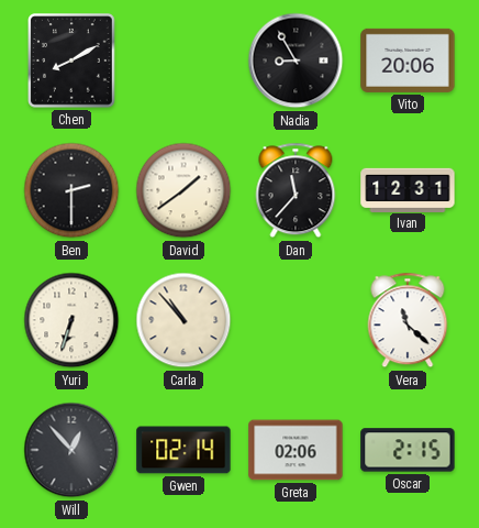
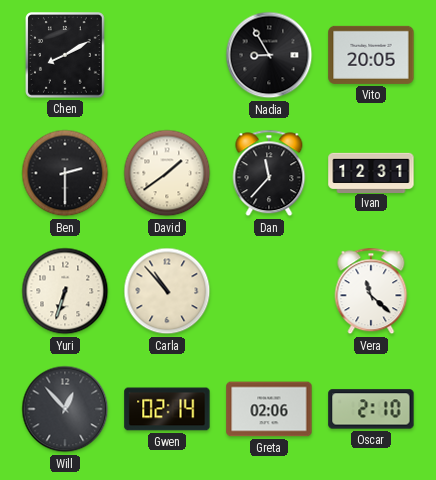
Vito: 20:06 -> 20:05 (371, 55)
Oscar: 2:15 -> 2:10 (371, 409)
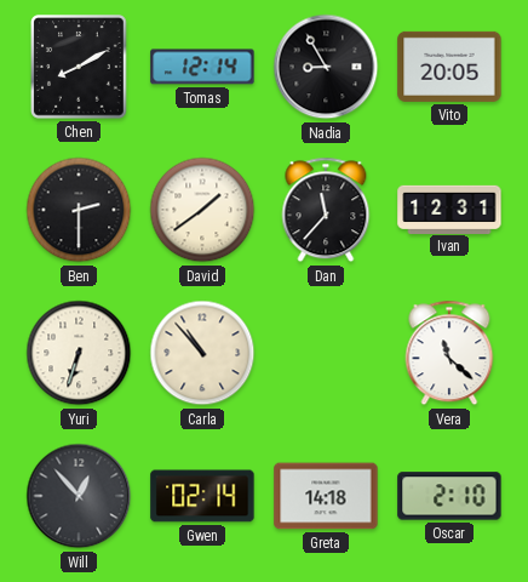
Tomas: none -> 12:14 (202, 67)
Greta: 02:06 -> 14:18 (326, 496)
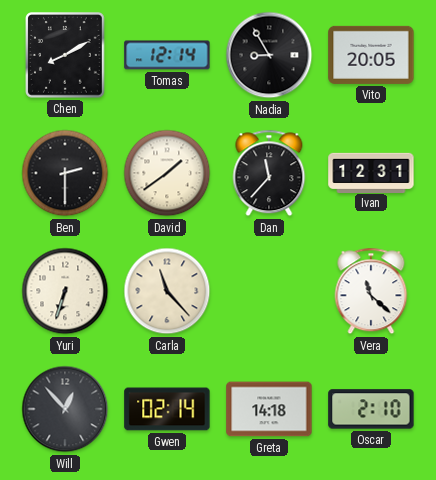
Carla: 10:53 -> 11:23 (167, 291)
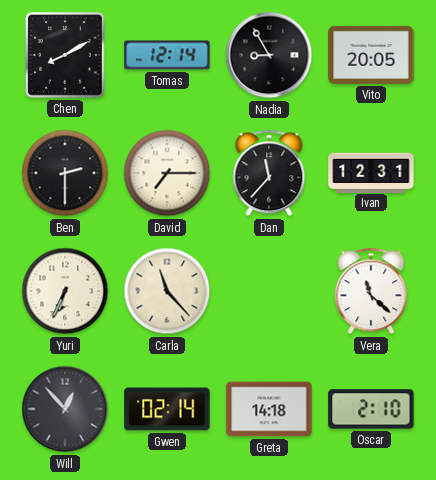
David: 1:39 -> 7:15 (167, 173)
Yuri: 6:33 -> 6:34 (65, 291)
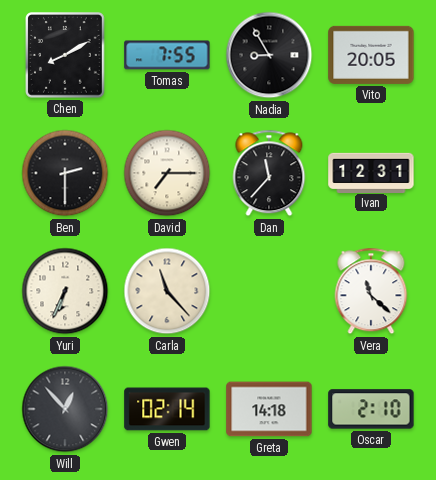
Tomas: 12:14 -> 7:55 (167, 55)
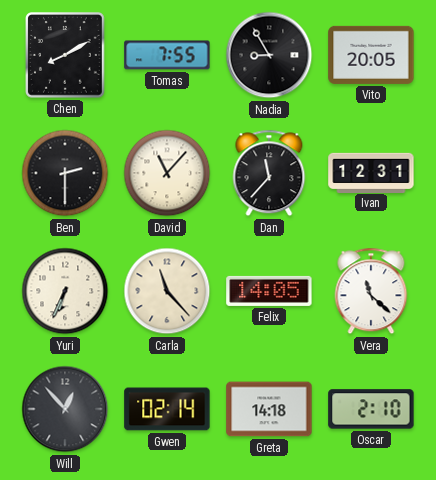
David: 7:15 -> 11:07 (167, 173)
Felix: none -> 14:05 (269, 291)
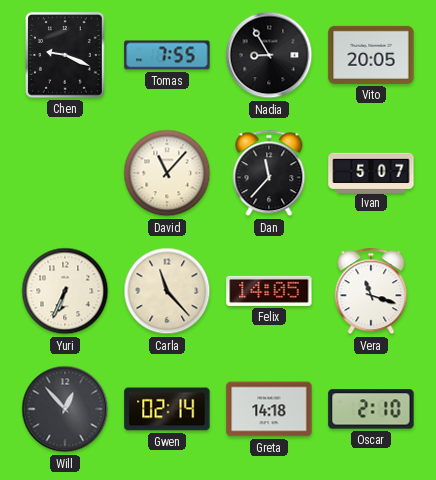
Chen: 8:10 -> 9:19 (66, 56)
Ben: 2:30 -> none (65, 173)
Ivan: 12:31 -> 5:07 (371, 172)
Vera: 11:22 -> 11:18 (371, 291)
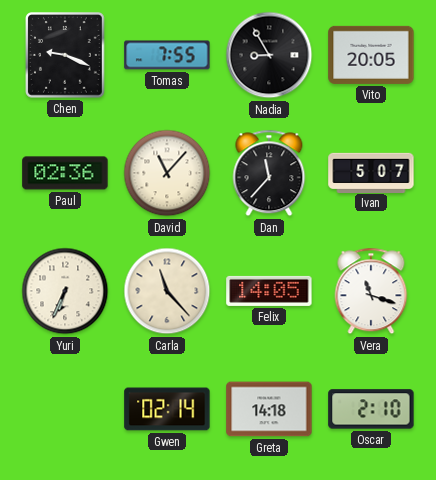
Paul: none -> 02:36 (65, 173)
Will: 12:53 -> none (65, 409)
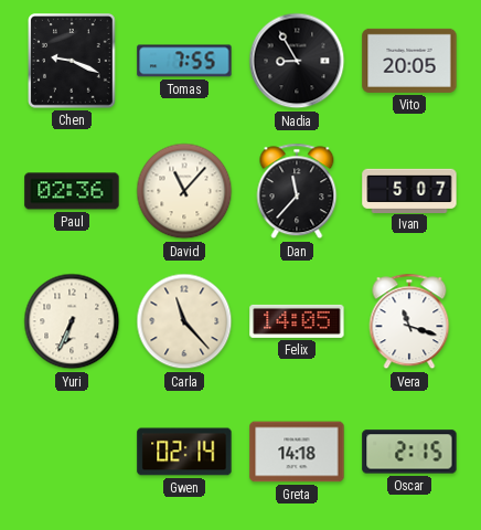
Oscar: 2:10 -> 2:15 (409, 452)
